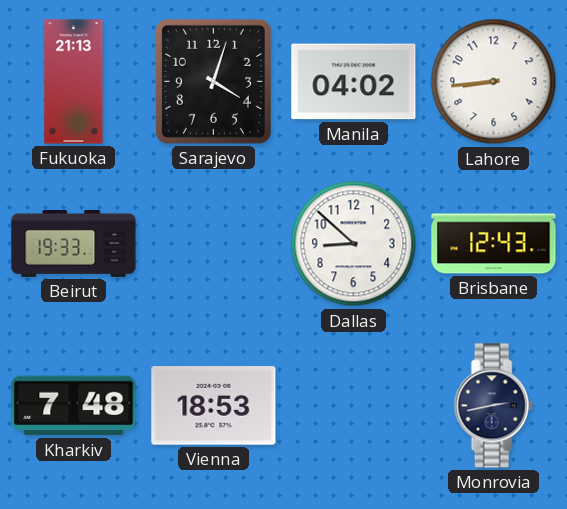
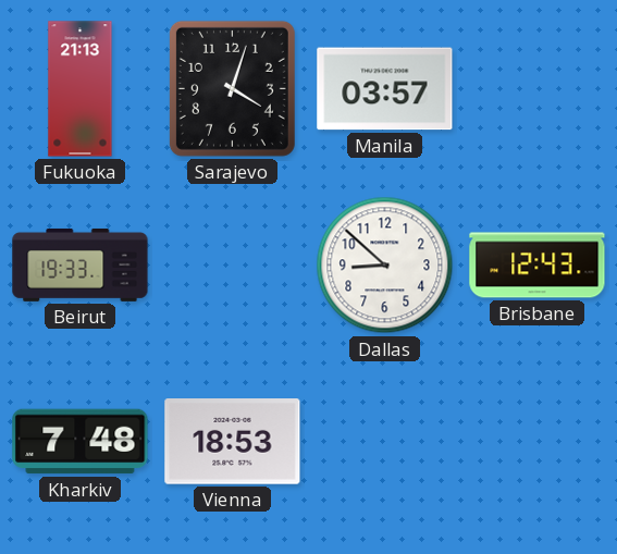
Manila: 04:02 -> 03:57 (385, 89)
Lahore: 8:44 -> none (494, 82)
Monrovia: 2:43 -> none (493, 406)
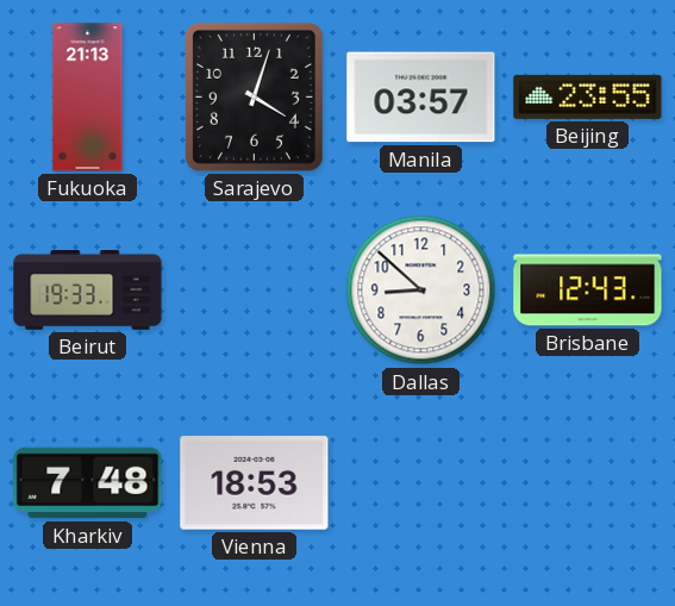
Beijing: none -> 23:55 (588, 96)
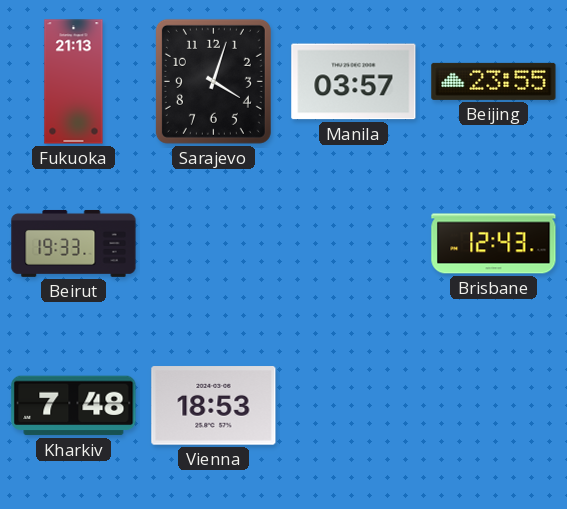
Dallas: 8:52 -> none (421, 290)
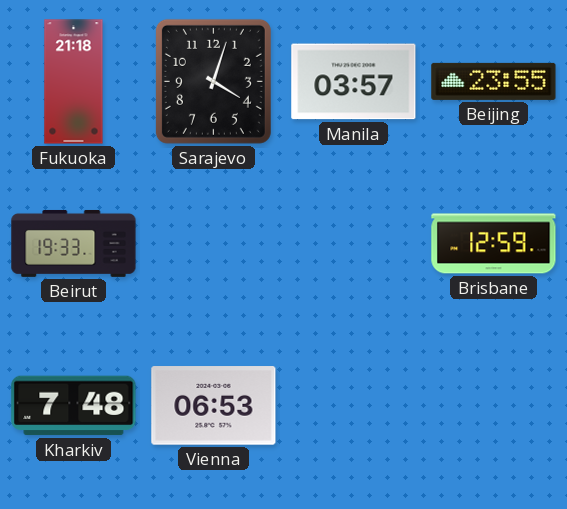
Fukuoka: 21:13 -> 21:18 (74, 82)
Brisbane: 12:43 -> 12:59 (494, 244)
Vienna: 18:53 -> 06:53 (214, 406)
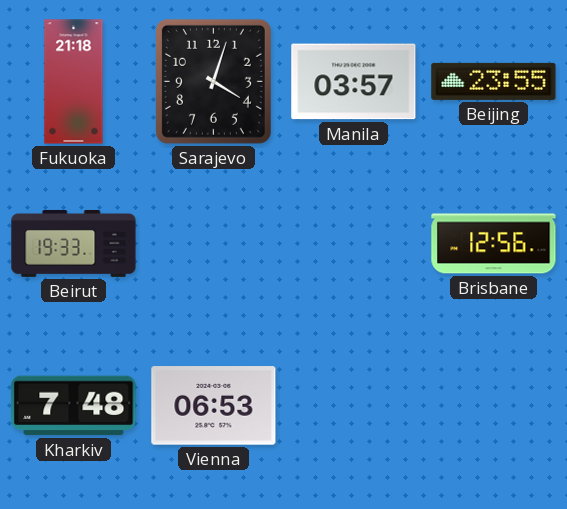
Brisbane: 12:59 -> 12:56 (494, 244)
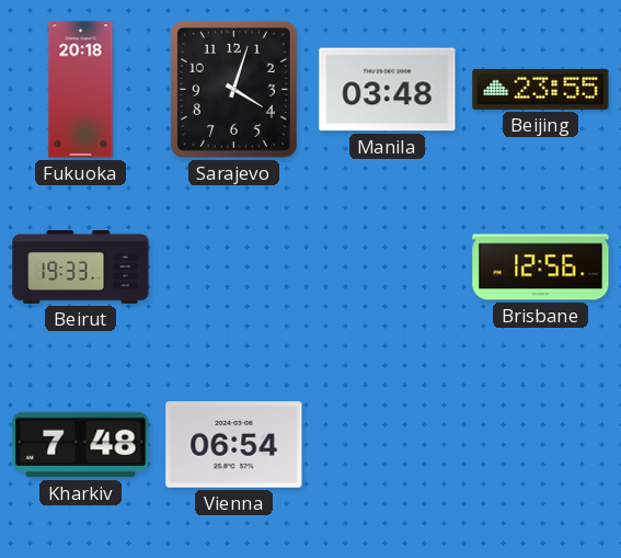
Fukuoka: 21:18 -> 20:18 (81, 90)
Manila: 03:57 -> 03:48 (388, 90)
Vienna: 06:53 -> 06:54 (234, 445)
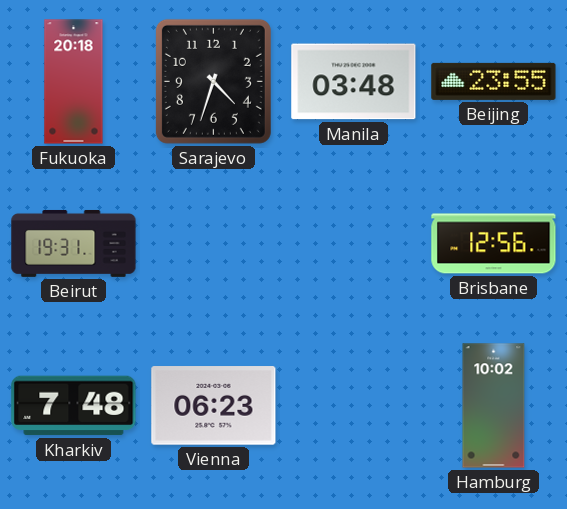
Sarajevo: 4:03 -> 4:33 (213, 81)
Beirut: 19:33 -> 19:31 (74, 243)
Vienna: 06:54 -> 06:23 (214, 406)
Hamburg: none -> 10:02 (494, 406)
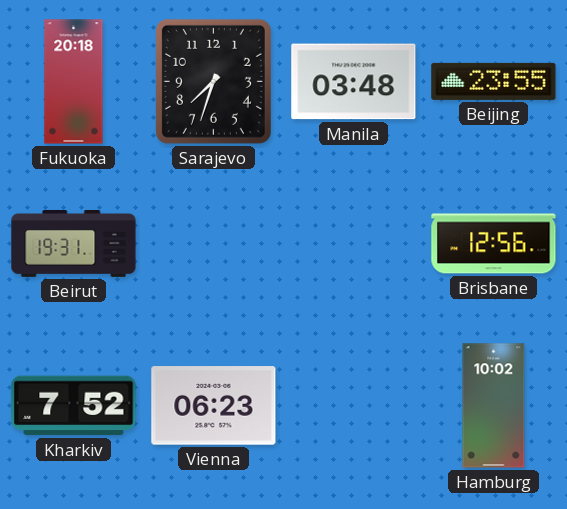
Sarajevo: 4:33 -> 7:33 (213, 81)
Kharkiv: 7:48 -> 7:52 (74, 406)
